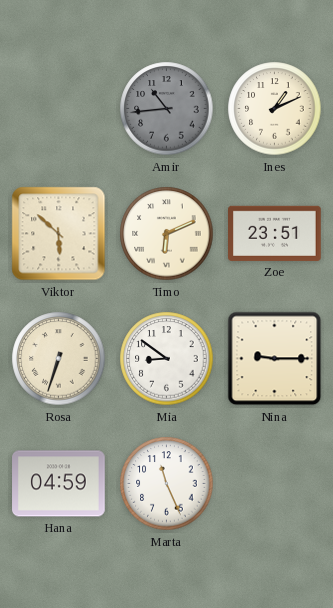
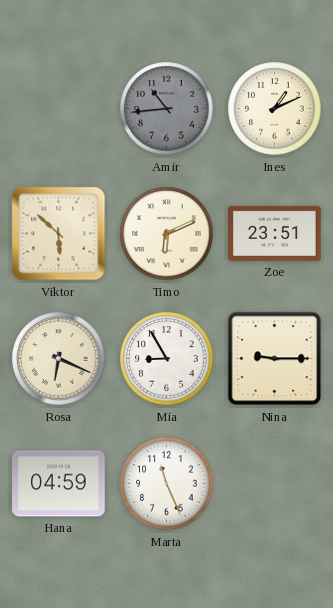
Rosa: 6:33 -> 6:19 (59, 359)
Mia: 8:51 -> 8:55 (167, 359)
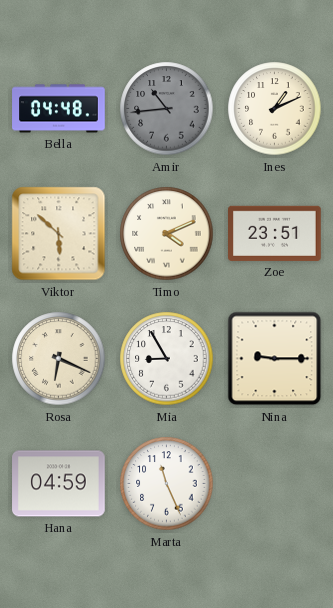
Bella: none -> 04:48 (59, 109)
Timo: 6:11 -> 4:11 (167, 234)
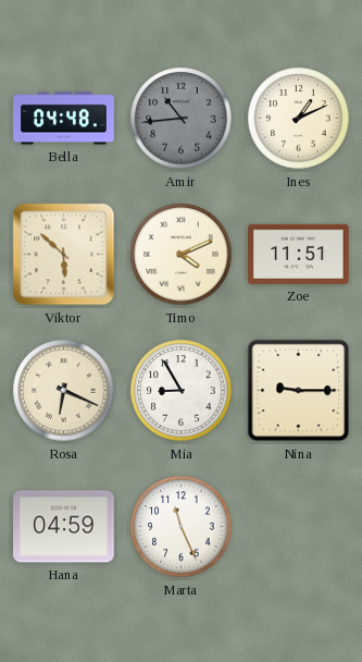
Zoe: 23:51 -> 11:51 (299, 254)
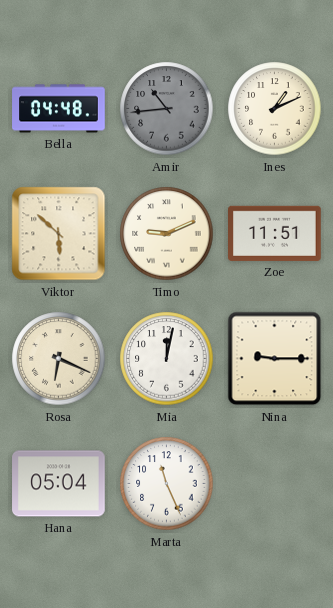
Timo: 4:11 -> 9:11 (167, 234)
Mia: 8:55 -> 12:02 (167, 359)
Hana: 04:59 -> 05:04 (59, 484)
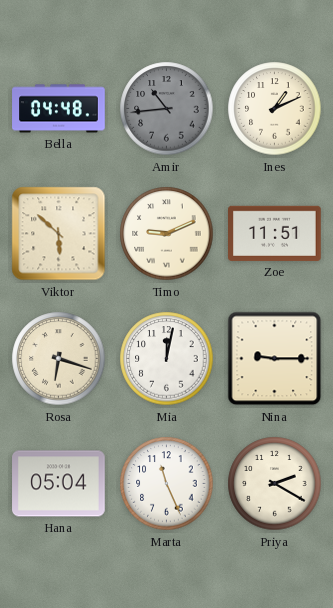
Rosa: 6:19 -> 6:18 (59, 359)
Priya: none -> 2:20 (275, 484)
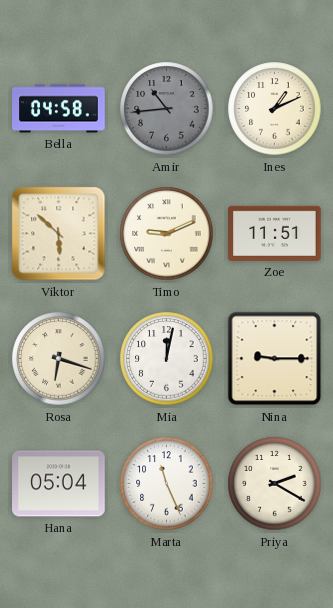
Bella: 04:48 -> 04:58 (59, 109)
